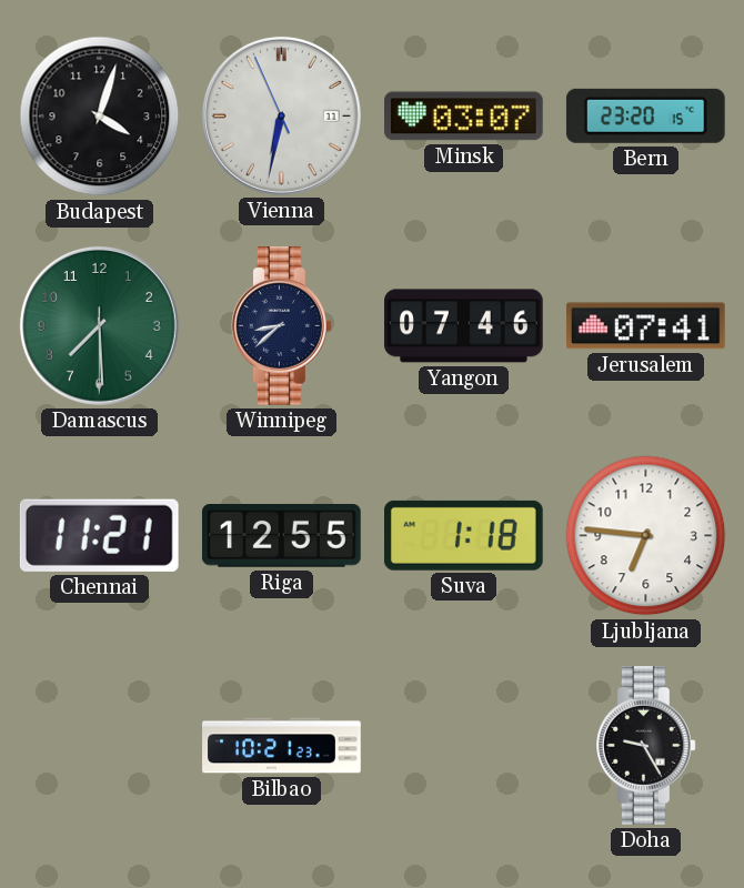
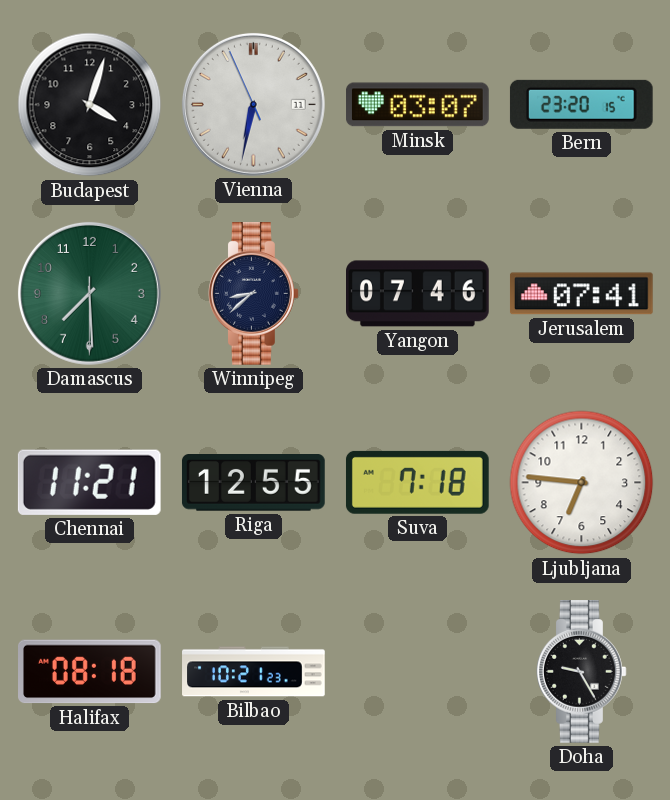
Suva: 1:18 -> 7:18 (417, 482)
Halifax: none -> 08:18 (90, 672)
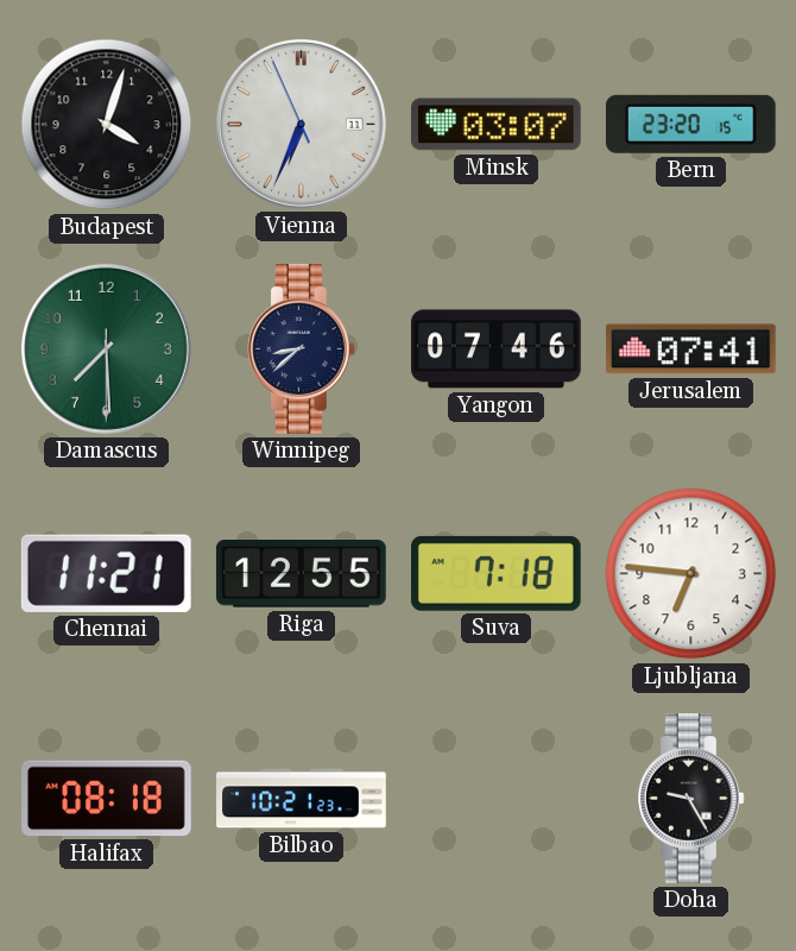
Vienna: 6:31 -> 6:33 (301, 124)
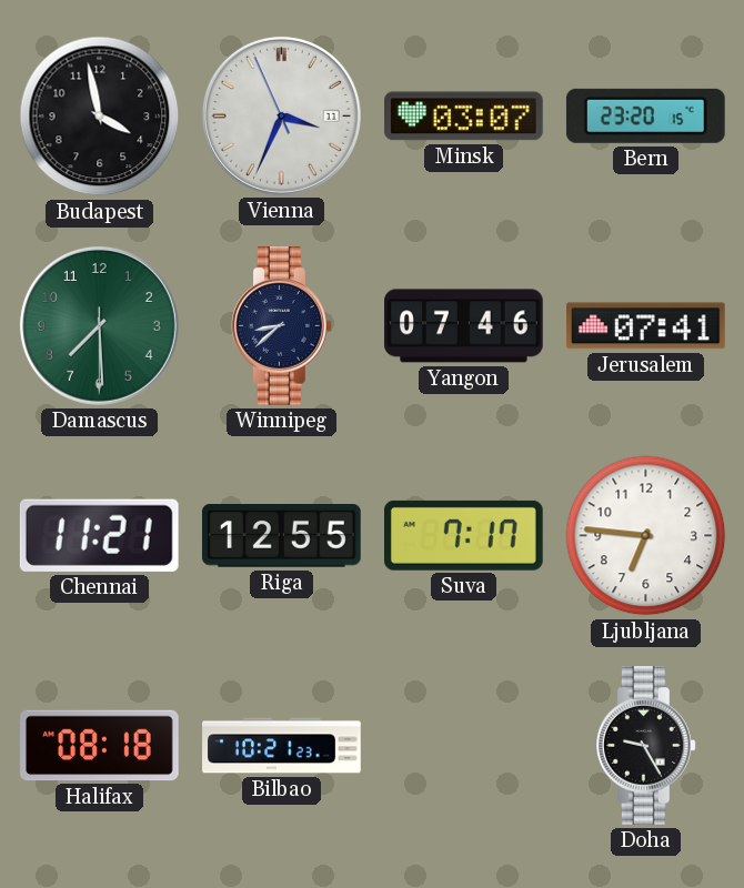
Budapest: 4:03 -> 3:58 (100, 117)
Vienna: 6:33 -> 3:33 (281, 115)
Suva: 7:18 -> 7:17 (463, 535)
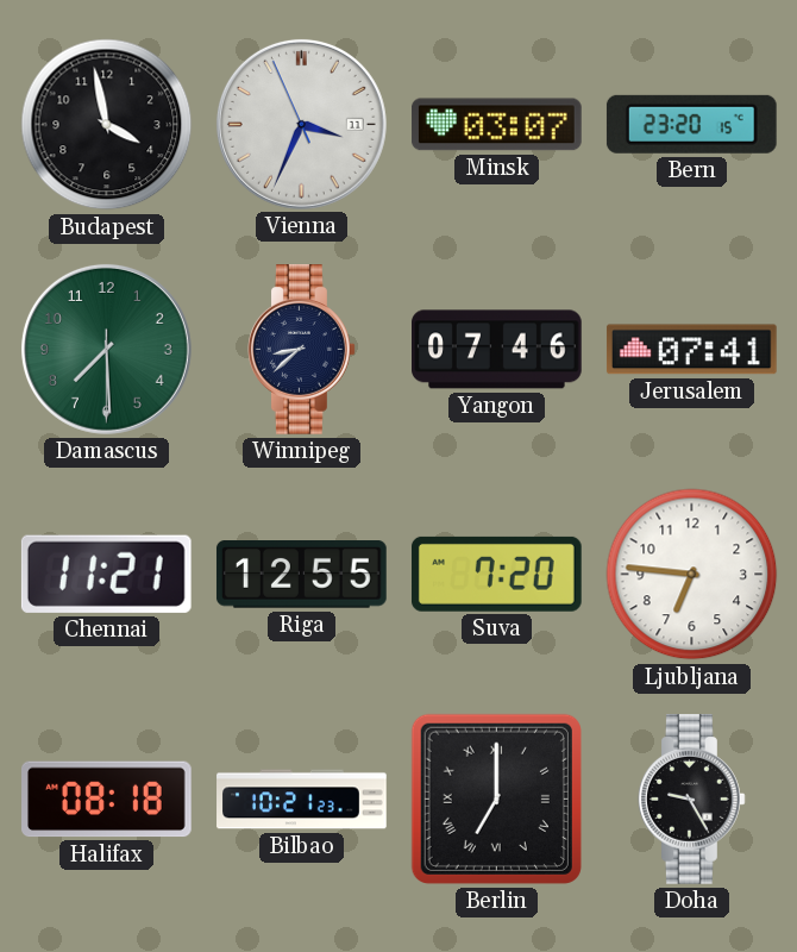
Suva: 7:17 -> 7:20 (496, 574)
Berlin: none -> 7:00 (496, 798)
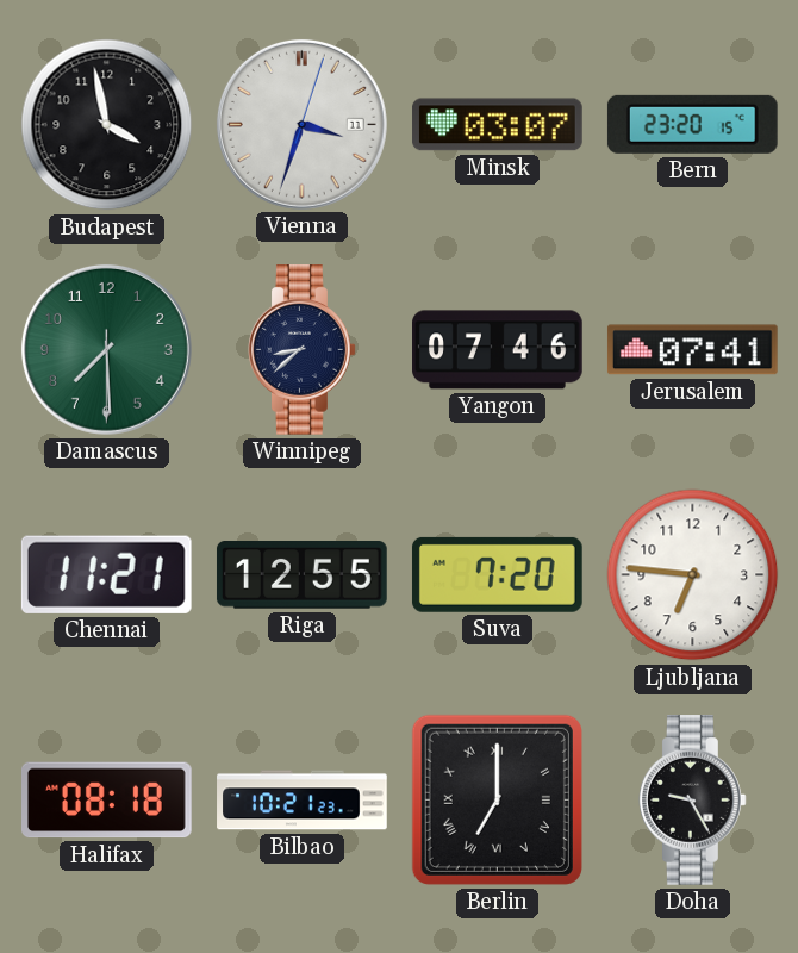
Vienna: 3:33:56 -> 3:33:03 (301, 124)
